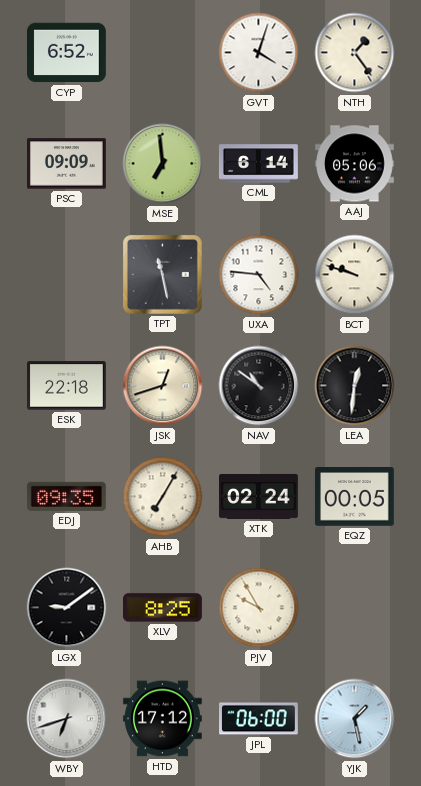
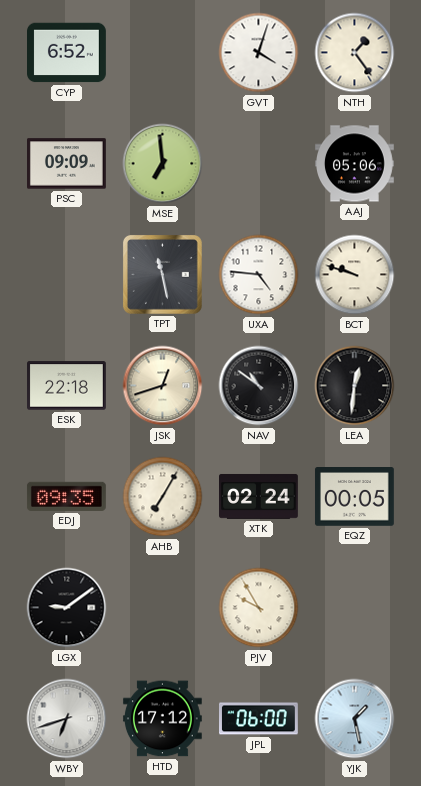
CML: 6:14 -> none (259, 164)
XLV: 8:25 -> none (163, 608)
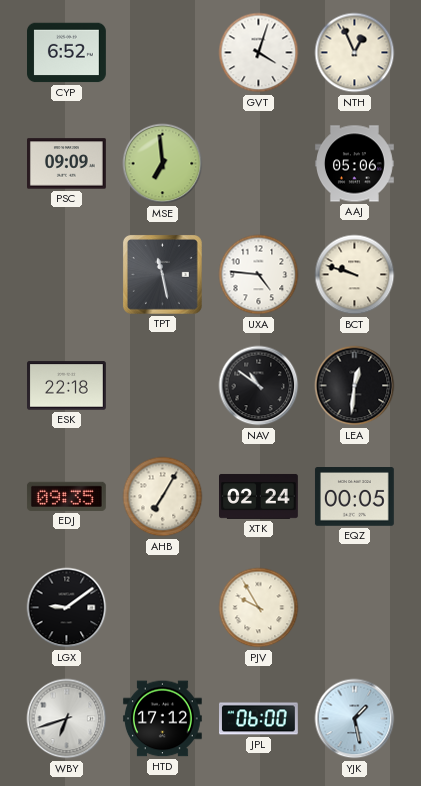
NTH: 1:24 -> 12:56 (355, 53)
JSK: 12:42 -> none (163, 386)
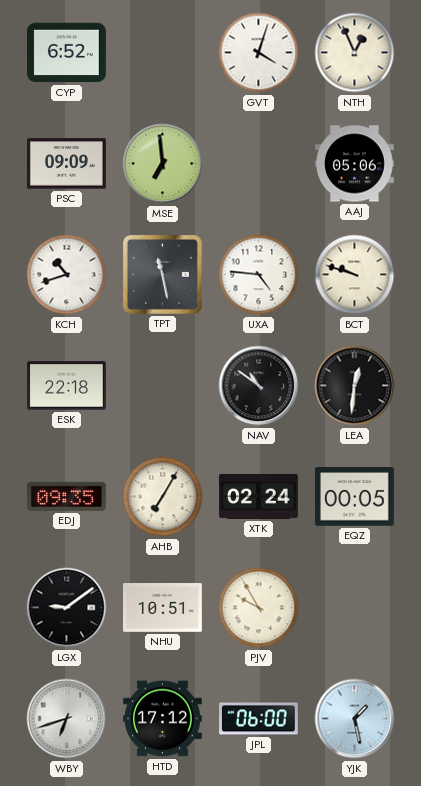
KCH: none -> 10:42 (67, 275)
NHU: none -> 10:51 (163, 608)
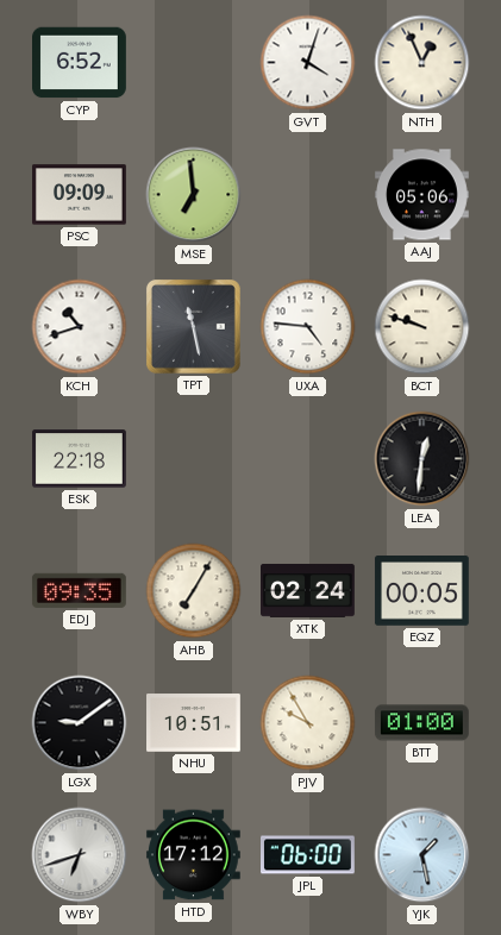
NAV: 10:51 -> none (259, 386)
BTT: none -> 01:00 (421, 723)
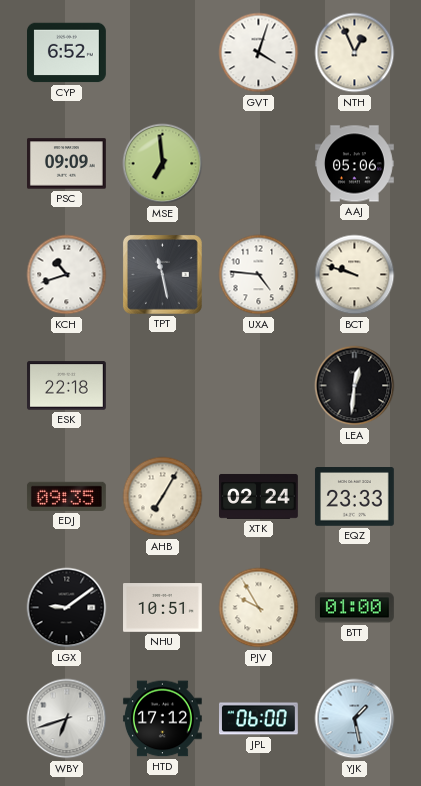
EQZ: 00:05 -> 23:33 (354, 497)
